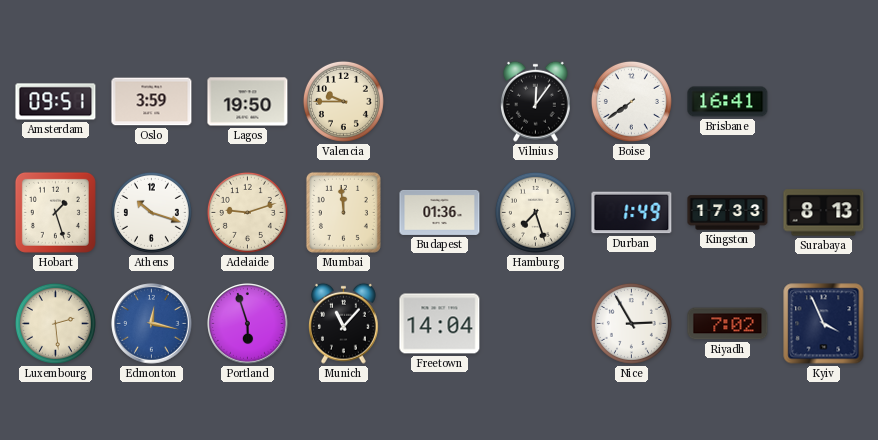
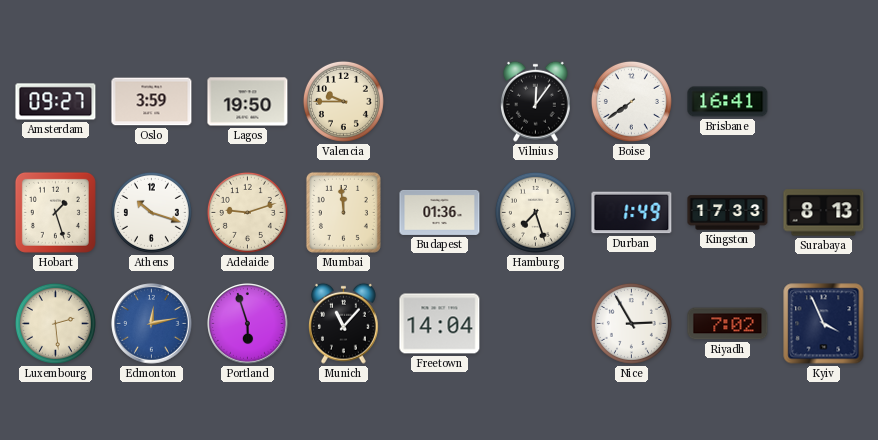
Amsterdam: 09:51 -> 09:27 (56, 102)
Edmonton: 12:17 -> 12:13 (152, 324)
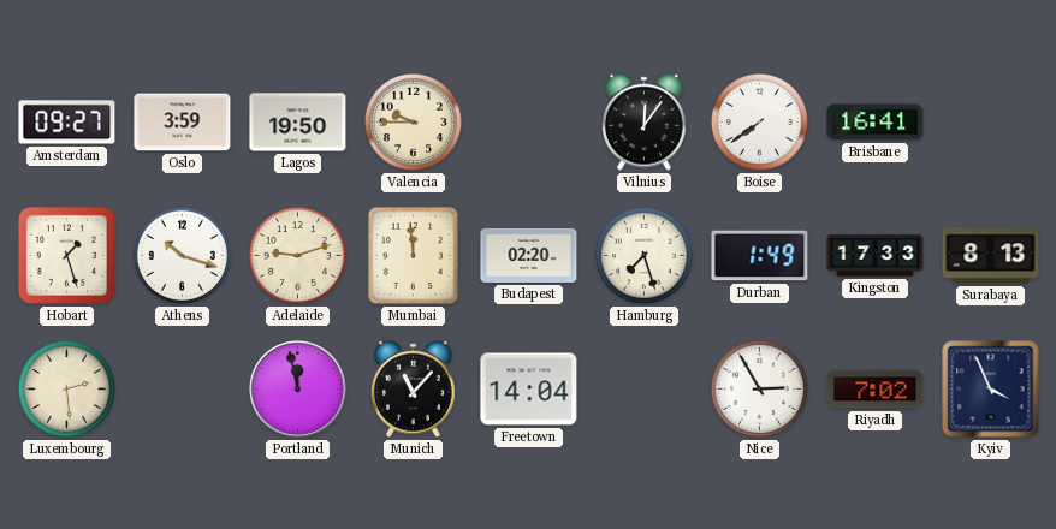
Budapest: 01:36 -> 02:20 (529, 255)
Edmonton: 12:13 -> none (152, 324)
Portland: 5:57 -> 11:58 (298, 390)
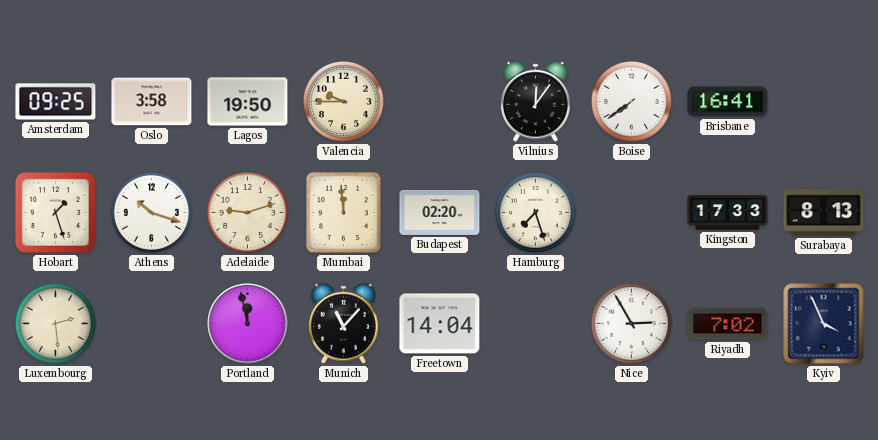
Amsterdam: 09:27 -> 09:25 (56, 102)
Oslo: 3:59 -> 3:58 (152, 102)
Durban: 1:49 -> none (760, 256)
